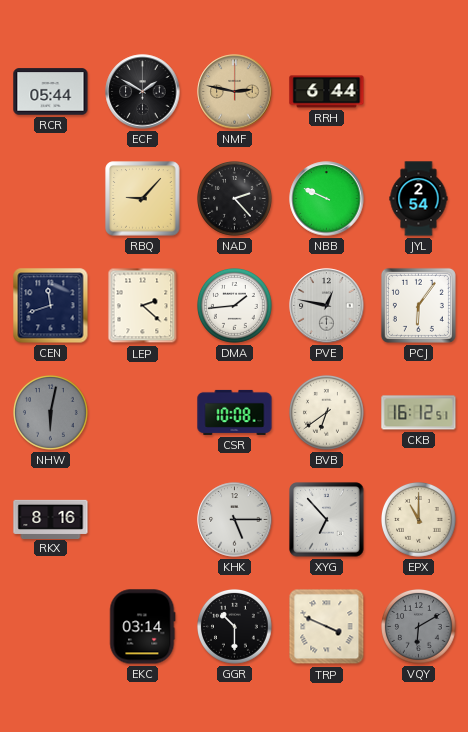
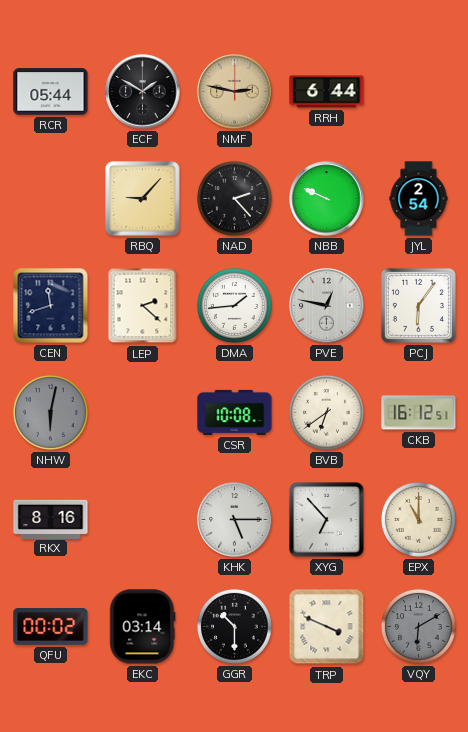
QFU: none -> 00:02 (51, 627)
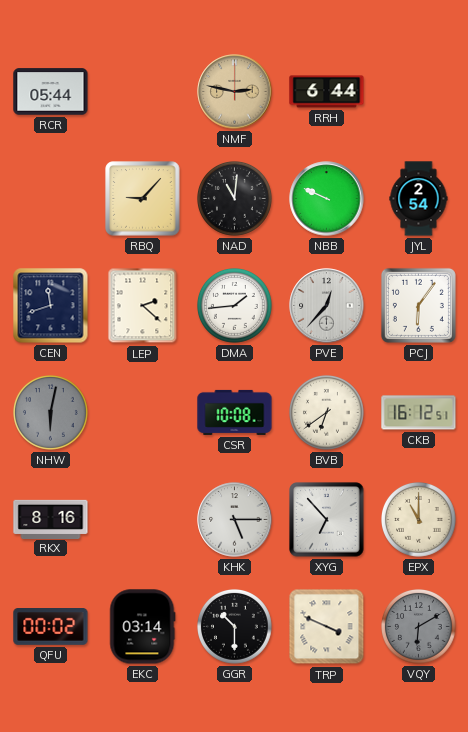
ECF: 1:50 -> none (143, 92)
NAD: 2:23 -> 11:01 (235, 199)
PVE: 12:47 -> 12:37 (327, 306)
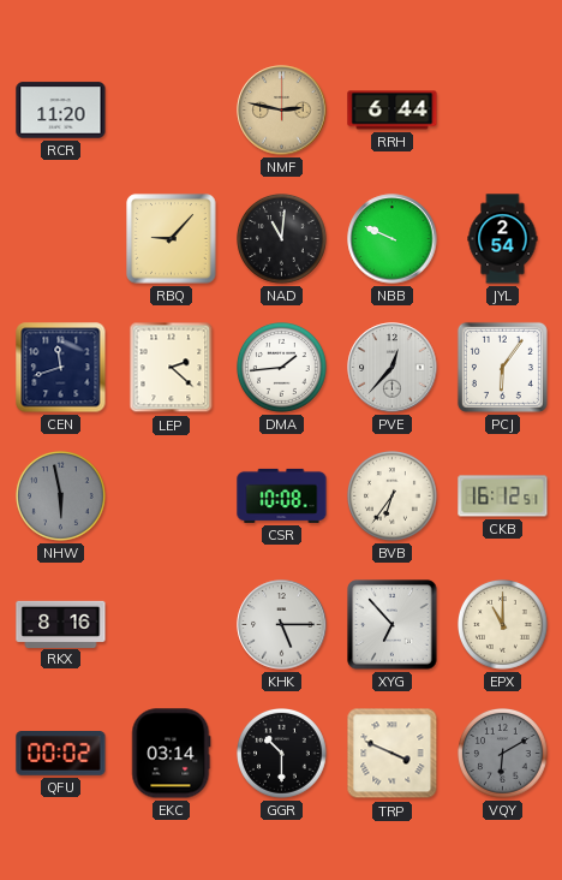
RCR: 05:44 -> 11:20 (61, 111)
NHW: 6:02 -> 5:58 (61, 497)
BVB: 6:39 -> 6:36 (393, 497)
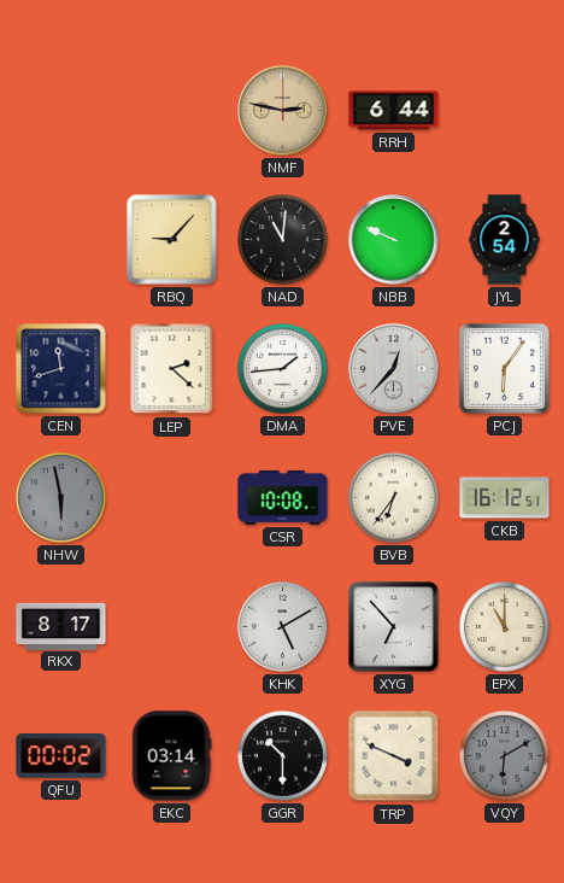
RCR: 11:20 -> none (61, 111)
RKX: 8:16 -> 8:17 (61, 626)
KHK: 5:15 -> 5:10 (283, 627)
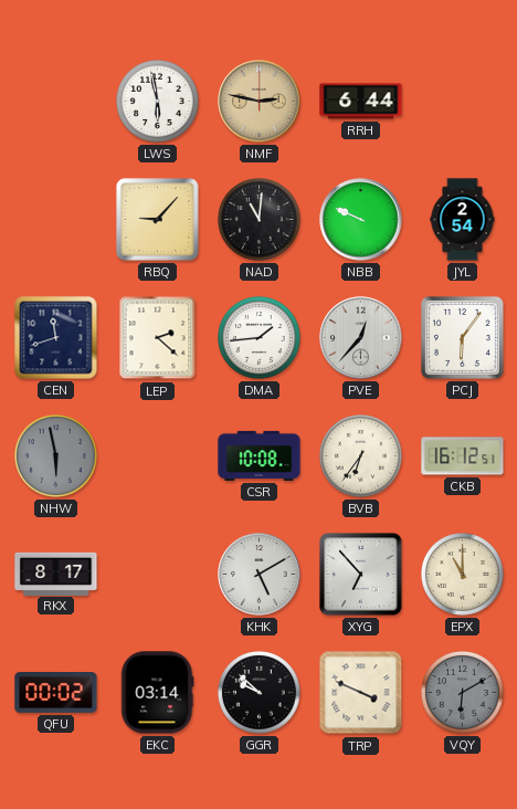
LWS: none -> 5:58 (158, 102)
GGR: 10:30 -> 9:52 (260, 693)
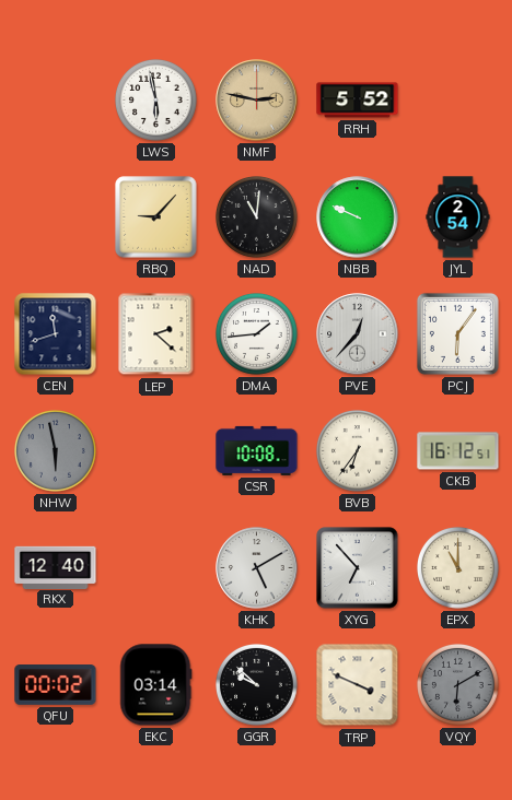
RRH: 6:44 -> 5:52 (358, 101)
RKX: 8:17 -> 12:40 (56, 567)
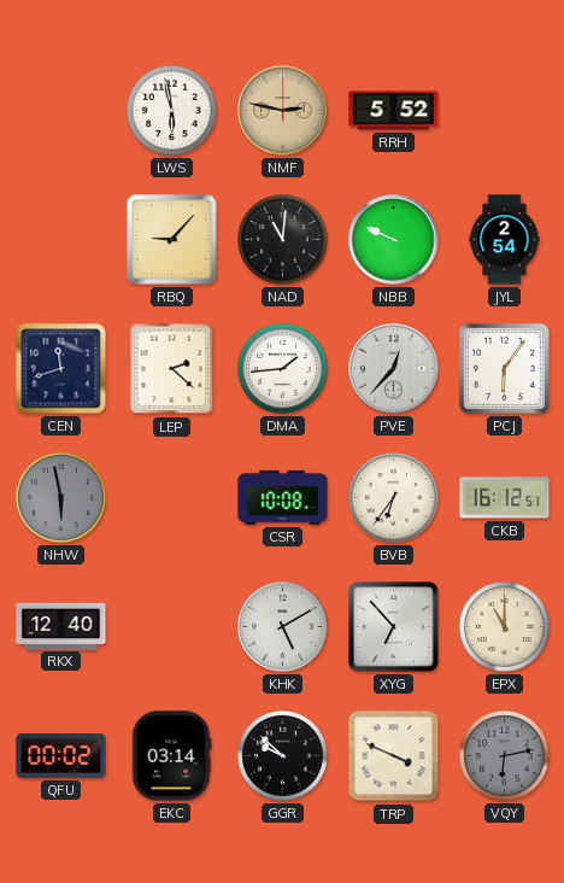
VQY: 6:10 -> 6:13 (505, 756)
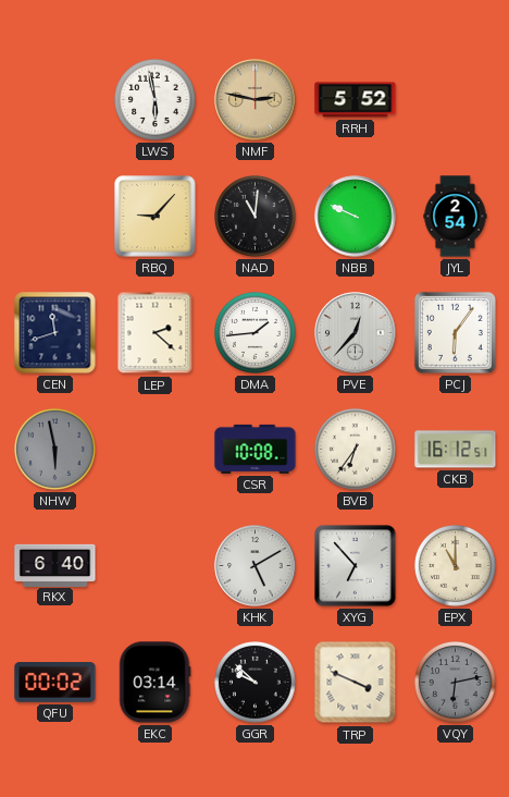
RKX: 12:40 -> 6:40 (55, 565)
